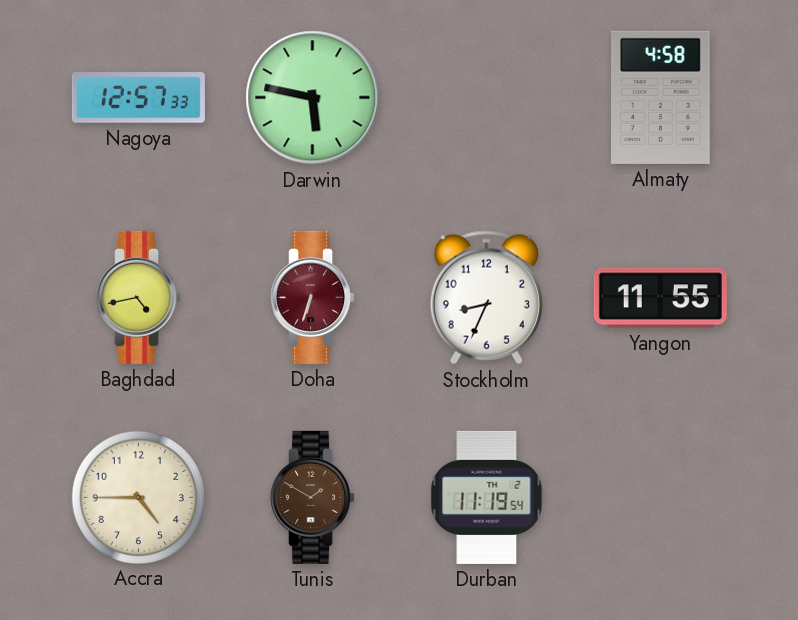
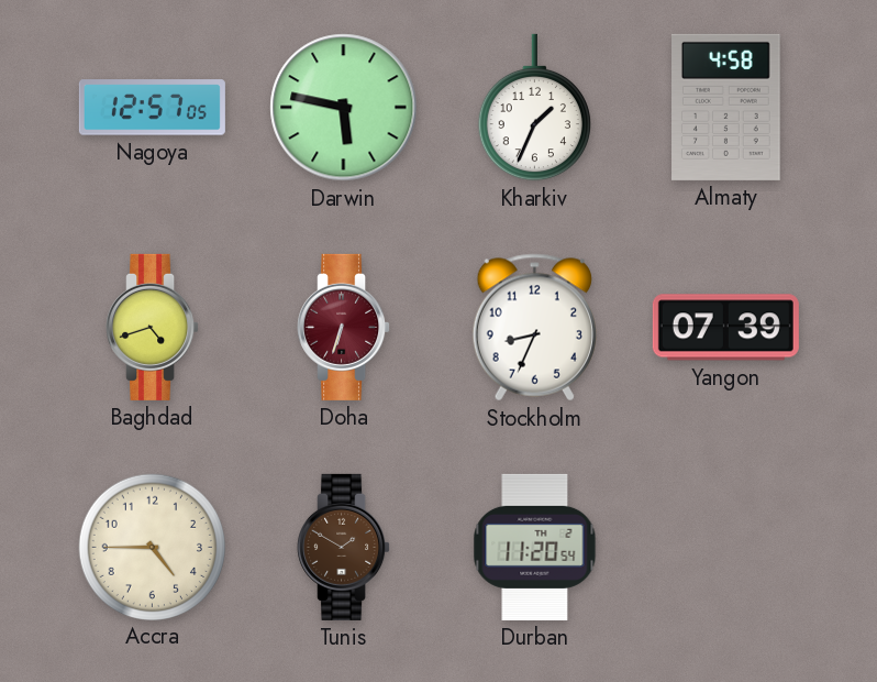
Nagoya: 12:57:33 -> 12:57:05 (152, 108)
Kharkiv: none -> 1:34 (534, 108)
Baghdad: 4:43 -> 4:42 (153, 327)
Yangon: 11:55 -> 07:39 (725, 328)
Durban: 11:19 -> 11:20 (535, 547)
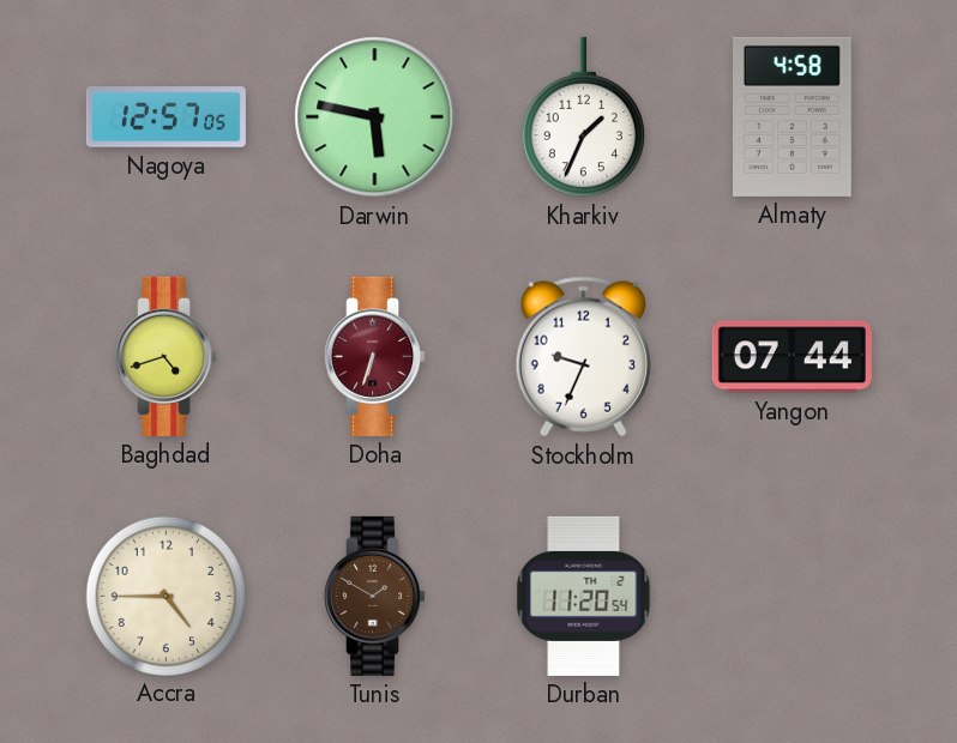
Stockholm: 8:34 -> 9:34 (583, 357)
Yangon: 07:39 -> 07:44 (792, 357)
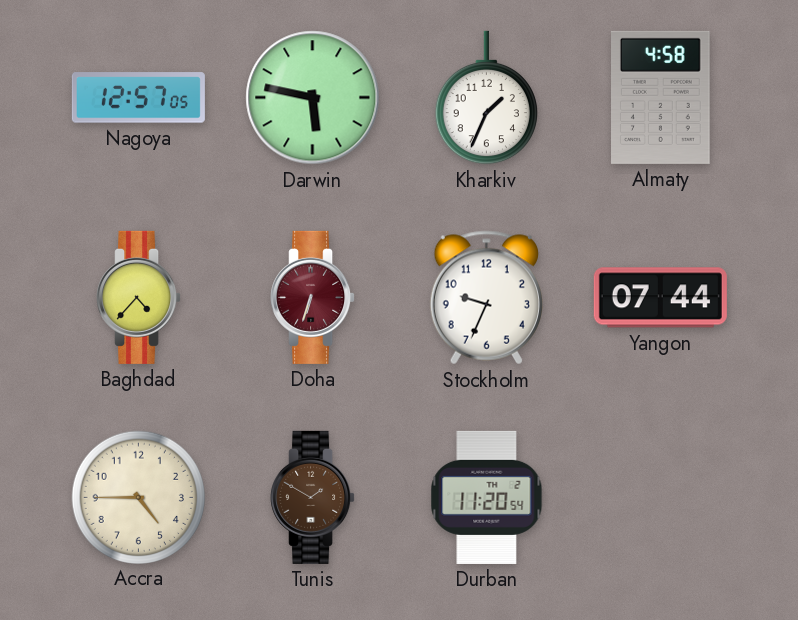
Baghdad: 4:42 -> 4:37 (139, 297)
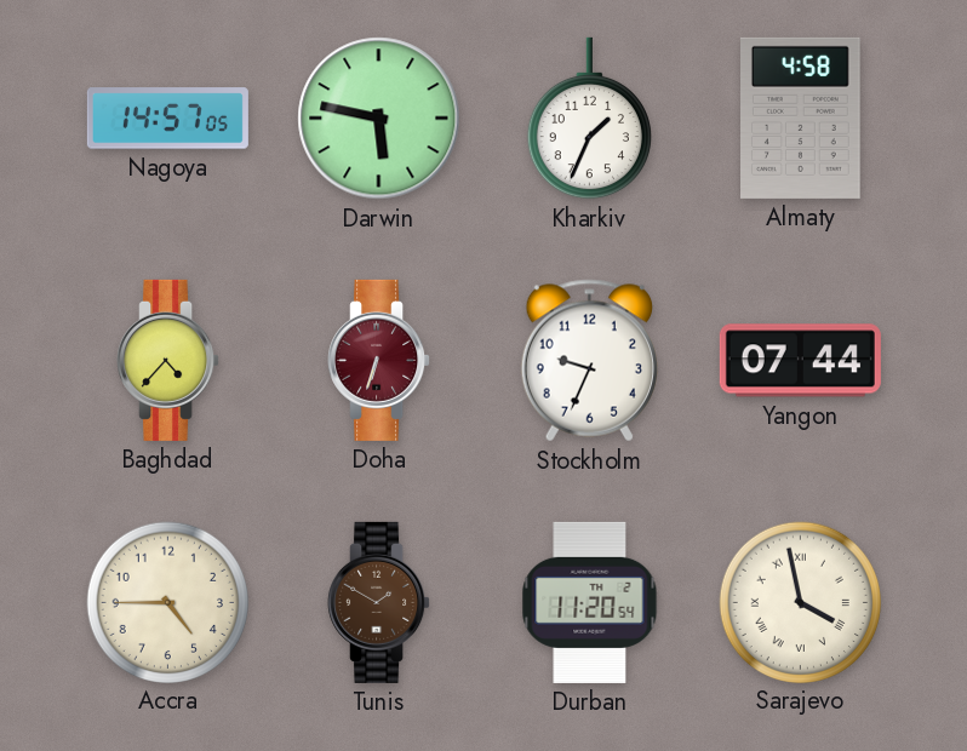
Nagoya: 12:57 -> 14:57 (167, 119)
Sarajevo: none -> 3:58 (800, 602)
